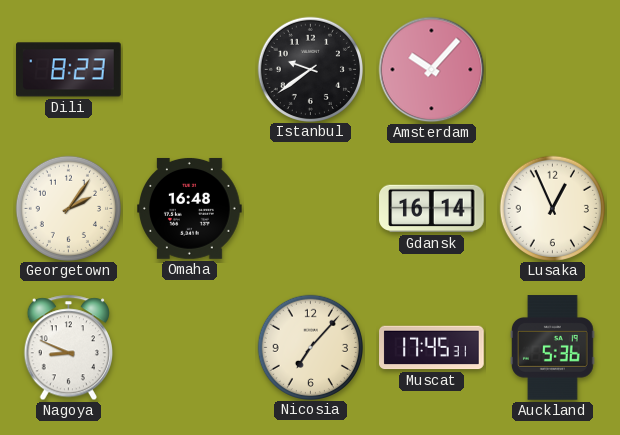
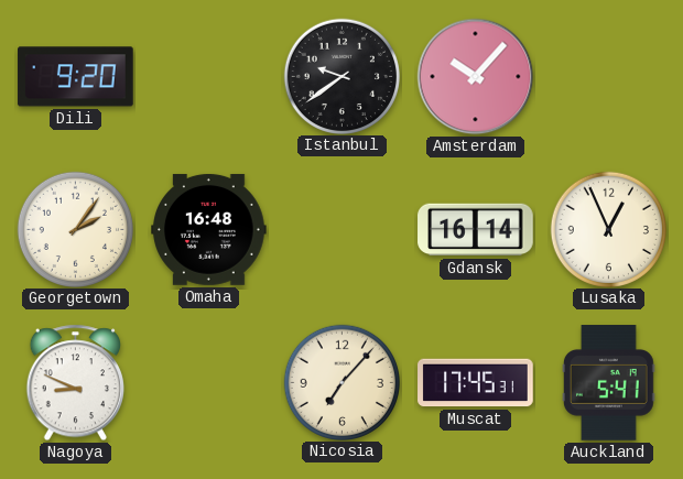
Dili: 8:23 -> 9:20 (76, 77)
Auckland: 5:36 -> 5:41 (609, 383)
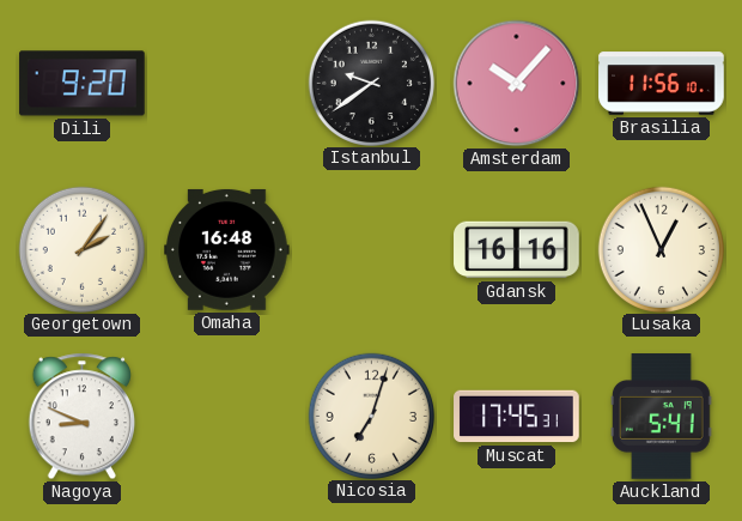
Brasilia: none -> 11:56 (662, 84)
Gdansk: 16:14 -> 16:16 (517, 250)
Nicosia: 7:07 -> 7:03 (371, 416)
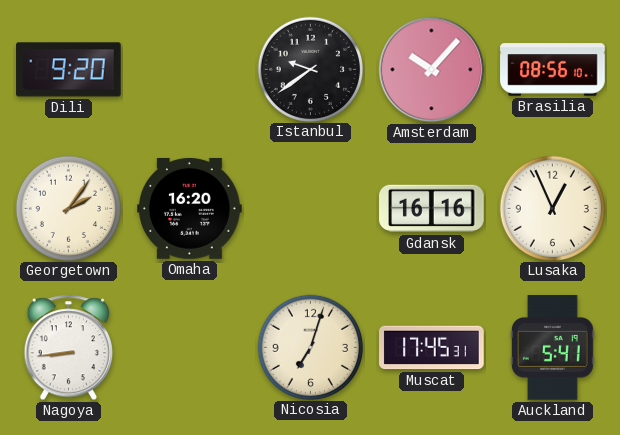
Brasilia: 11:56 -> 08:56 (553, 70)
Omaha: 16:48 -> 16:20 (190, 208)
Nagoya: 8:49 -> 8:44 (68, 348)
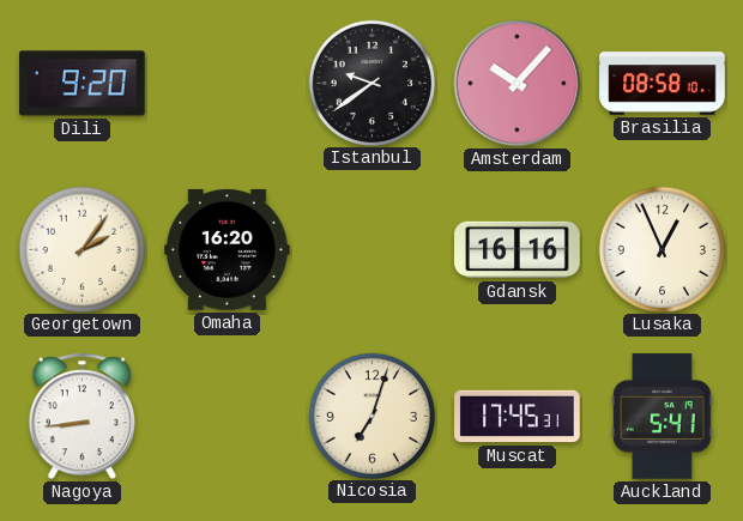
Brasilia: 08:56 -> 08:58 (663, 84)
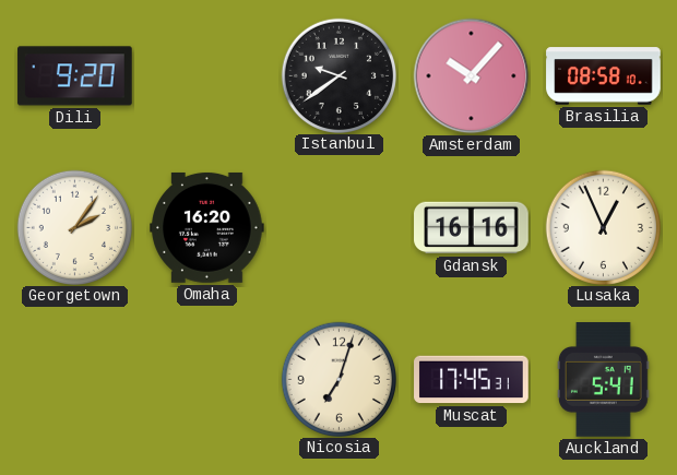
Nagoya: 8:44 -> none (81, 417)
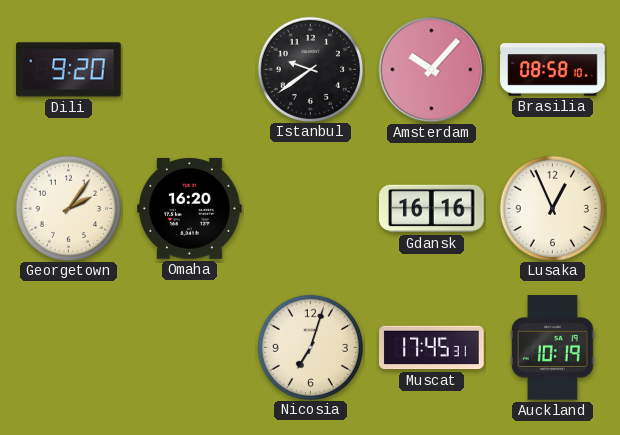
Auckland: 5:41 -> 10:19 (553, 348)
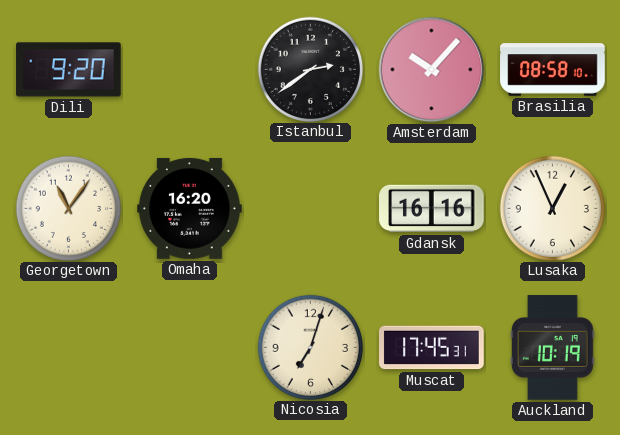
Istanbul: 9:39 -> 2:39 (310, 69)
Georgetown: 2:06 -> 11:06 (68, 208)
